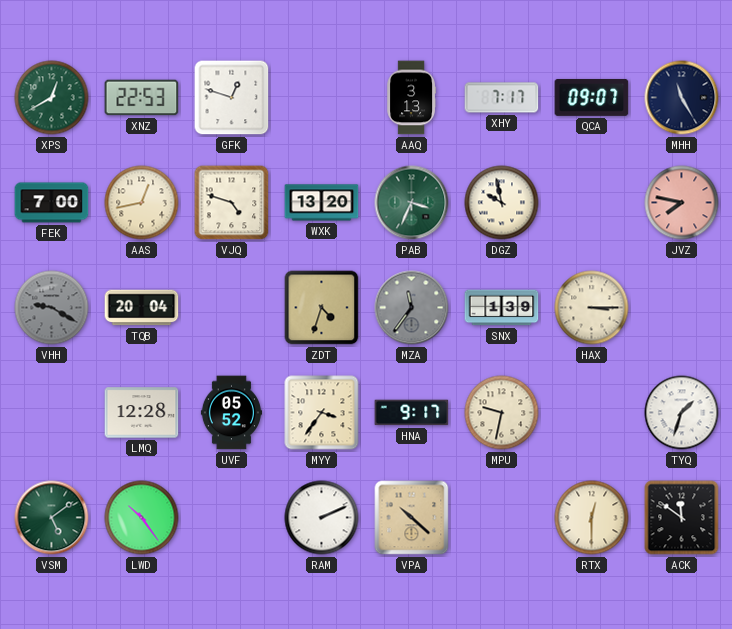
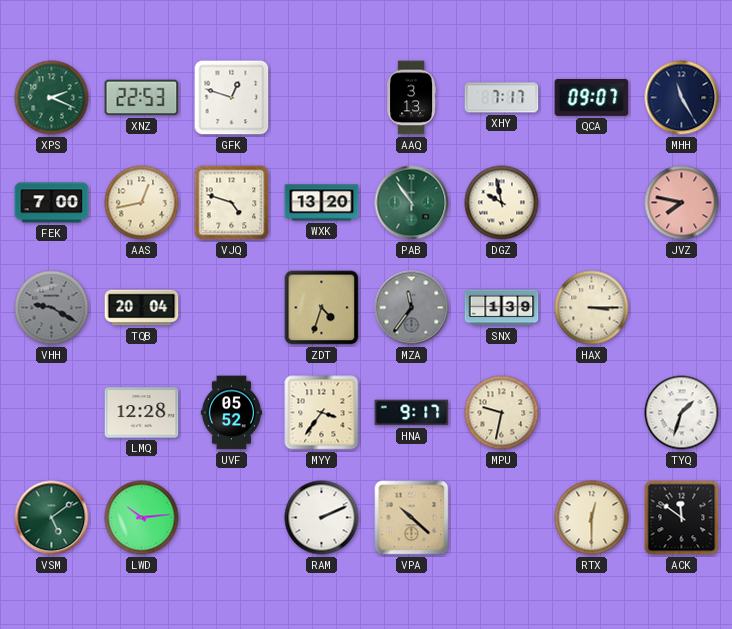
XPS: 12:40 -> 2:19 (52, 98)
PAB: 3:34 -> 10:54 (412, 203)
LWD: 10:24 -> 10:14 (142, 518)
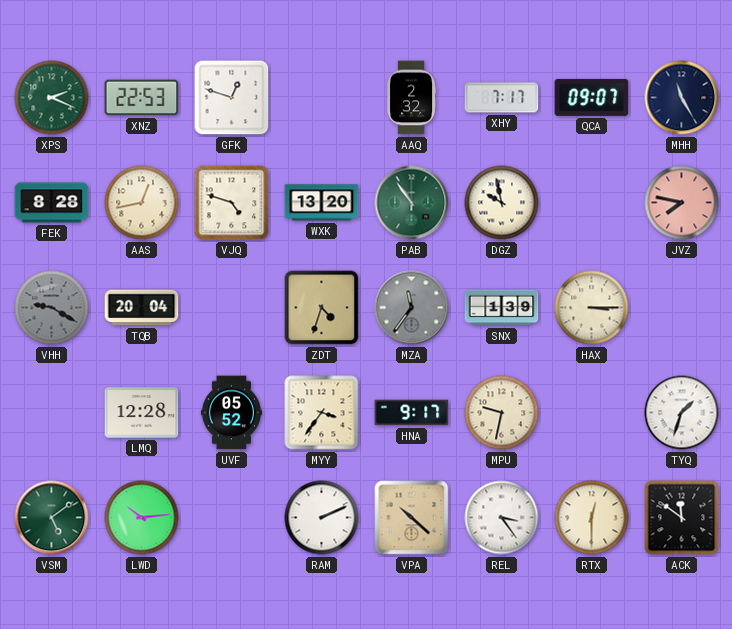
AAQ: 3:13 -> 2:32 (411, 98)
FEK: 7:00 -> 8:28 (52, 203)
REL: none -> 3:24 (502, 518)
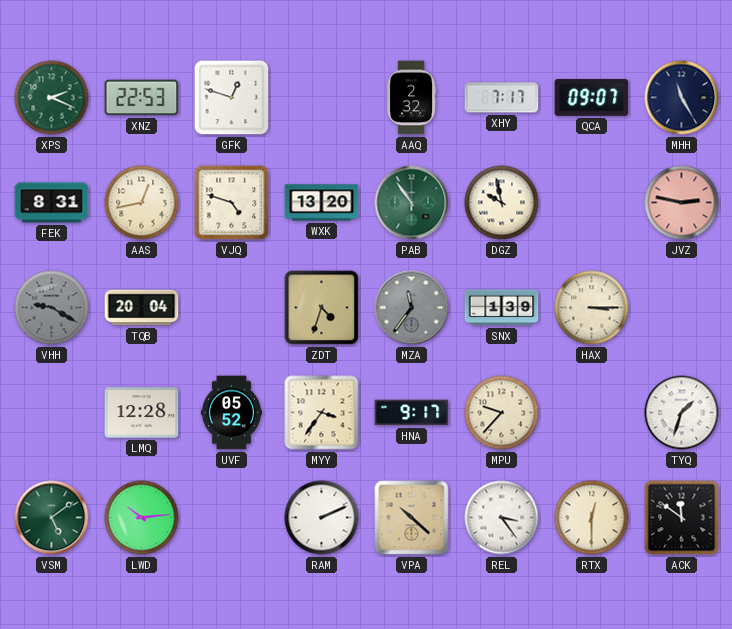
FEK: 8:28 -> 8:31 (52, 203)
JVZ: 7:47 -> 2:47 (682, 203)
MPU: 9:32 -> 9:37 (502, 413)
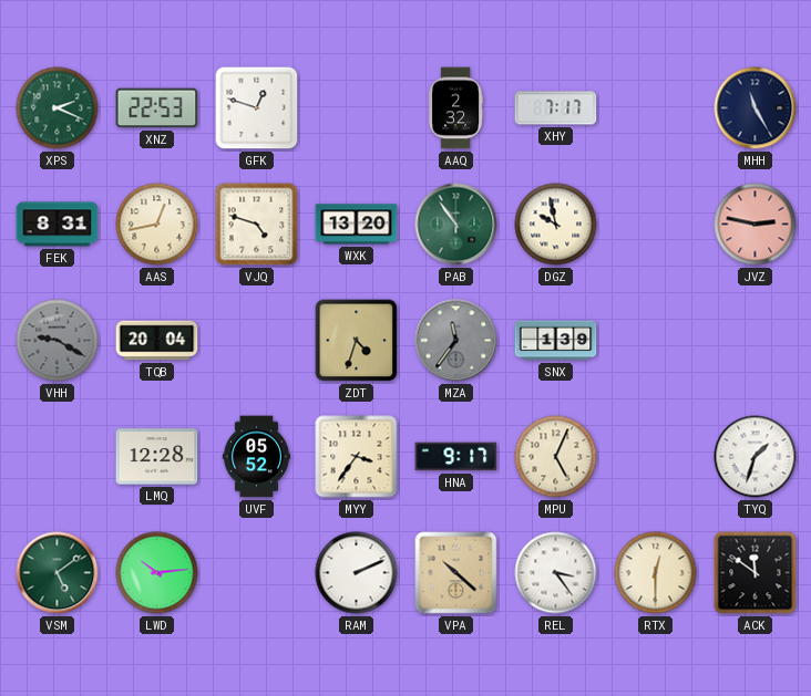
QCA: 09:07 -> none (592, 97)
HAX: 3:15 -> none (592, 308)
MPU: 9:37 -> 5:04 (556, 457)
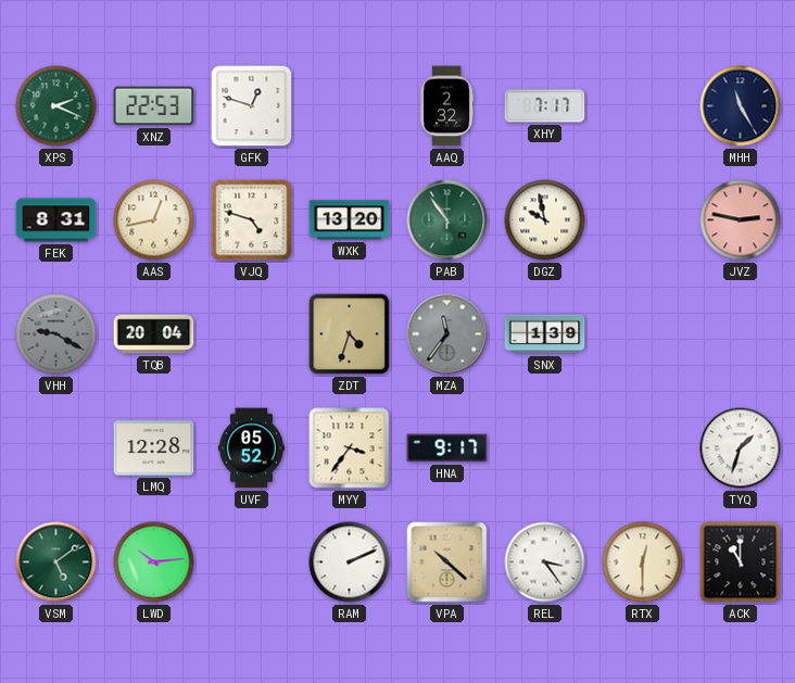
MPU: 5:04 -> none (556, 457)
ACK: 11:51 -> 11:00 (741, 562)
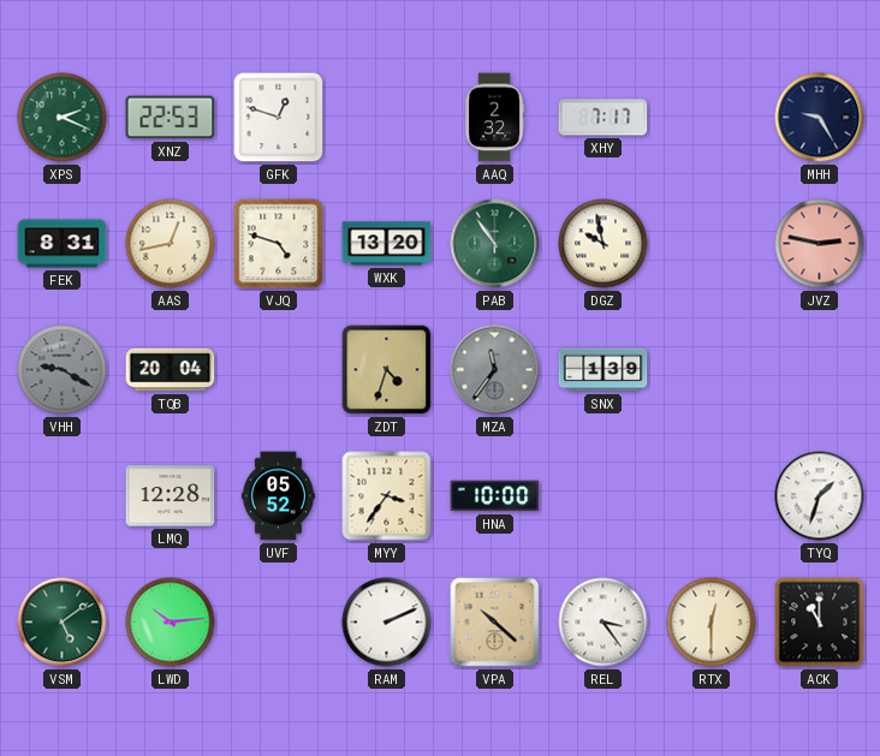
MHH: 11:25 -> 9:25 (820, 118)
HNA: 9:17 -> 10:00 (495, 496)
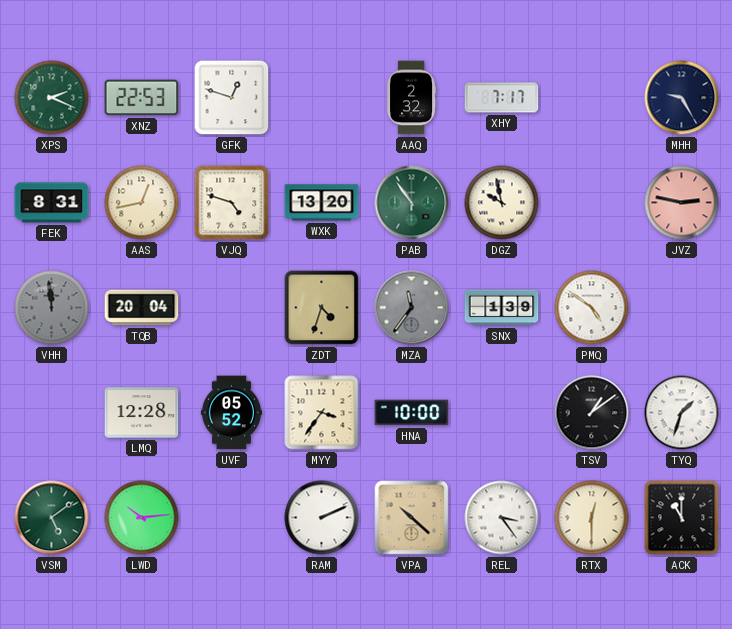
VHH: 9:20 -> 11:59 (52, 308)
PMQ: none -> 4:51 (592, 308)
TSV: none -> 1:09 (592, 413)
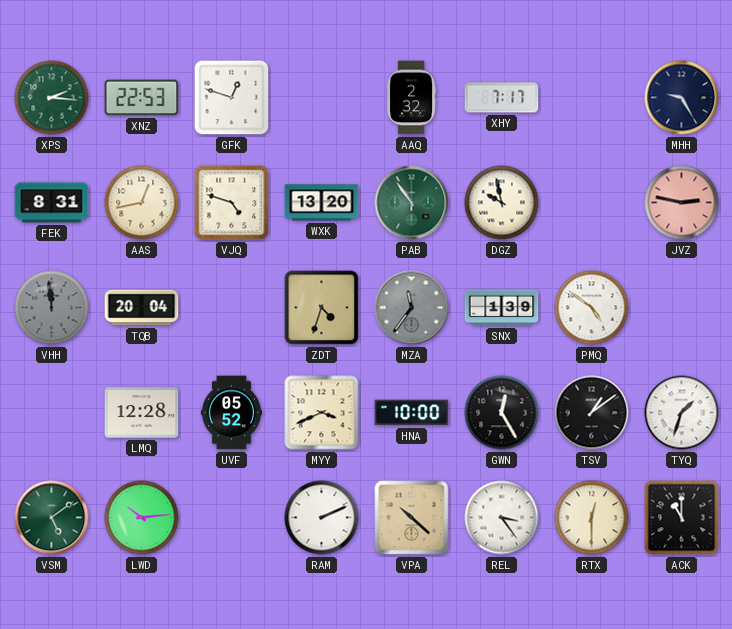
XPS: 2:19 -> 2:16 (52, 98)
MYY: 3:36 -> 3:41 (322, 413)
GWN: none -> 12:25 (502, 413)
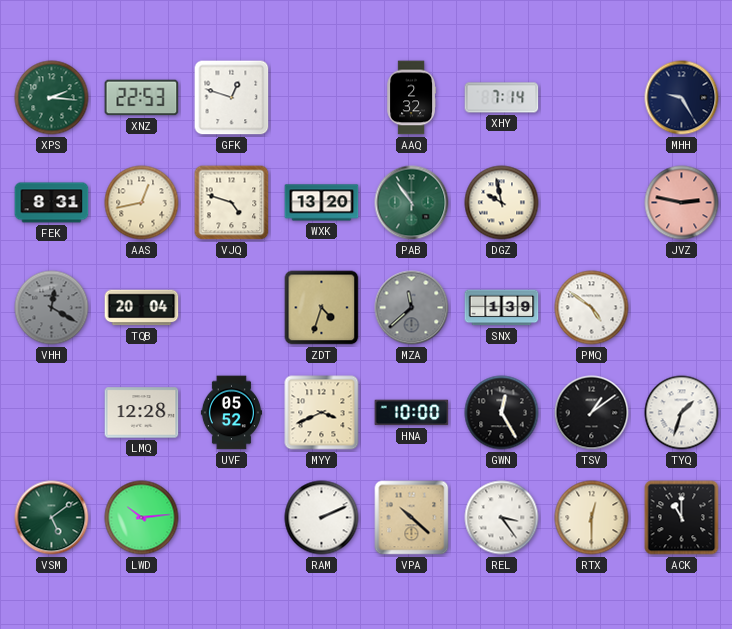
XHY: 7:17 -> 7:14 (502, 98)
VHH: 11:59 -> 12:20 (52, 308)
MZA: 11:36 -> 11:38 (412, 308)
